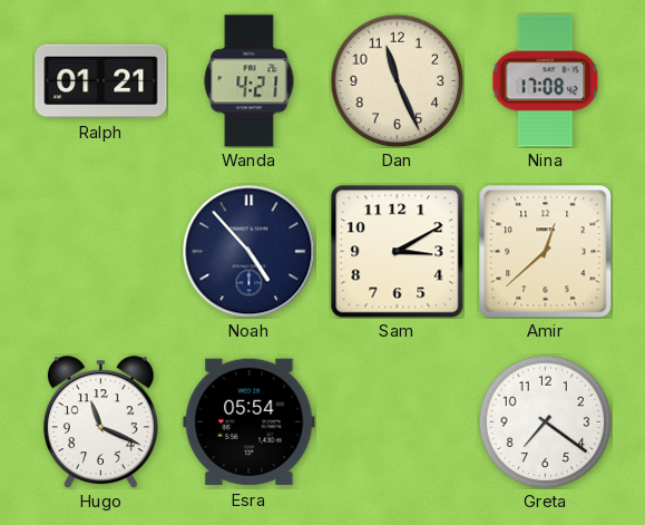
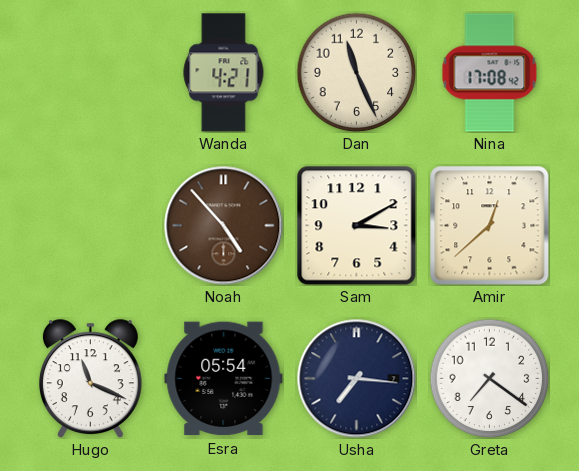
Ralph: 01:21 -> none (101, 81)
Noah dial: navy -> brown (224, 226)
Usha: none -> 7:16 (357, 379)
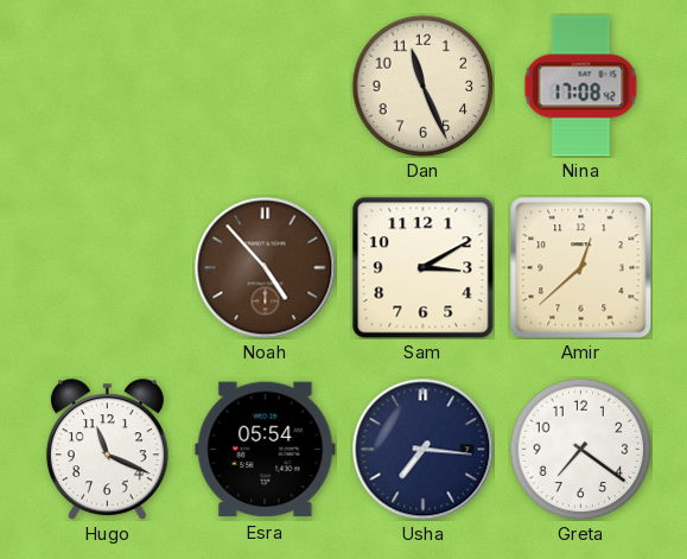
Wanda: 4:21 -> none (224, 73)
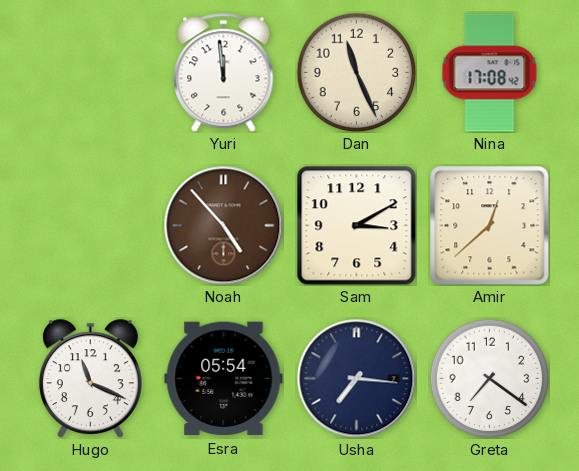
Yuri: none -> 11:59 (224, 73)
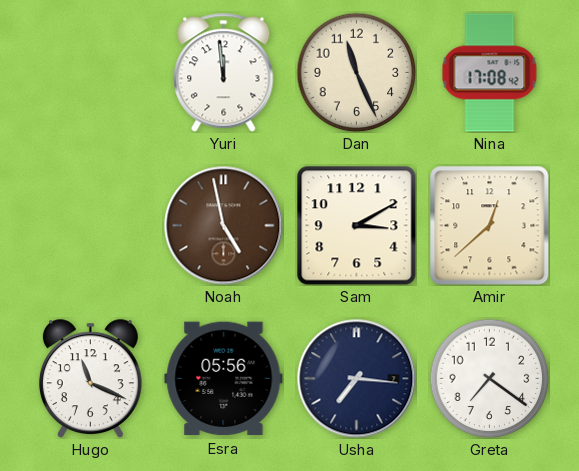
Noah: 4:53 -> 4:58 (224, 226)
Esra: 05:54 -> 05:56 (224, 379)
